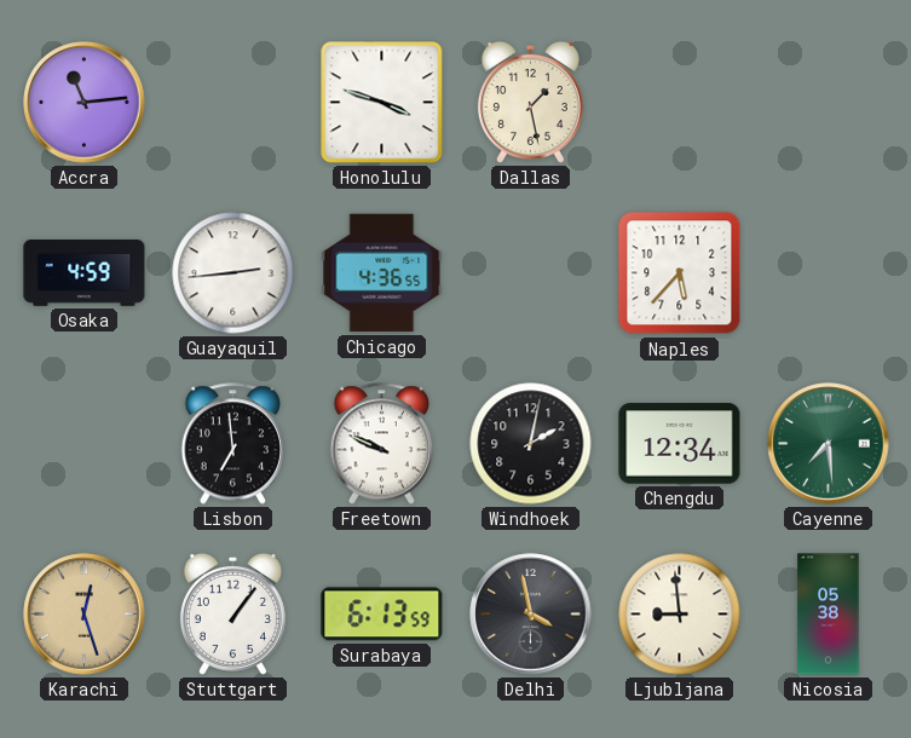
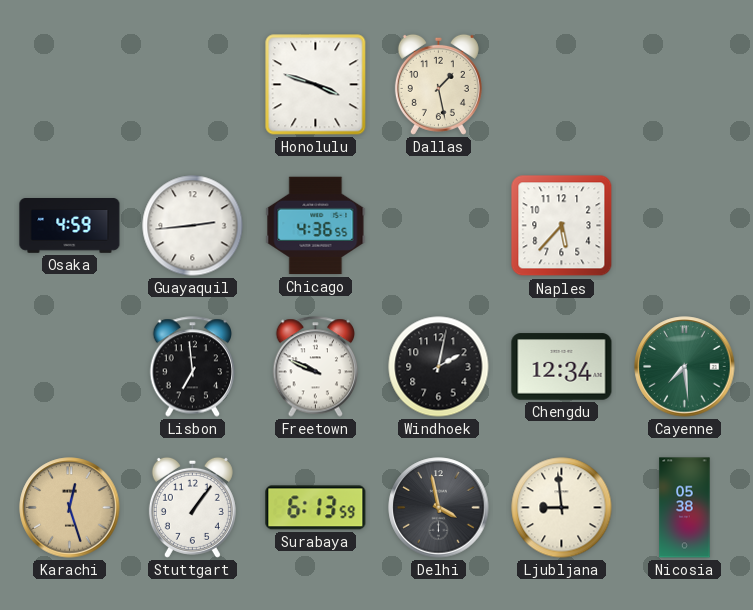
Accra: 11:14 -> none (85, 103)
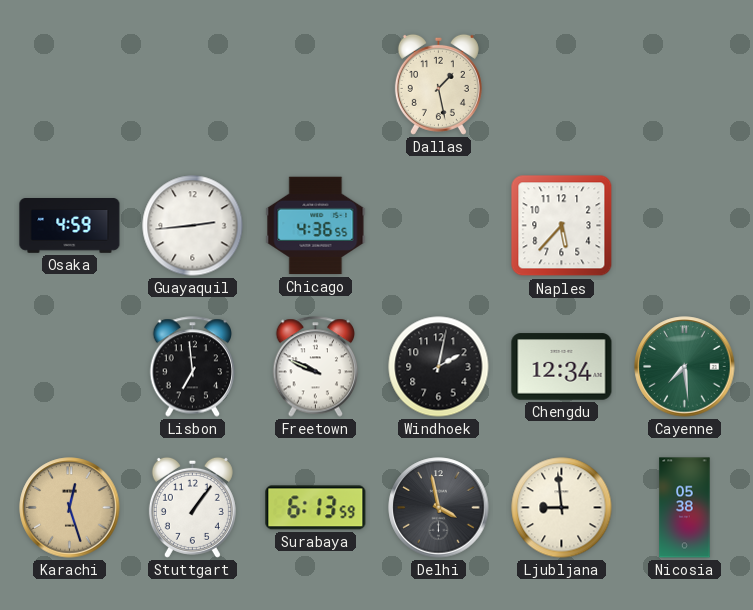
Honolulu: 3:48 -> none (316, 85)
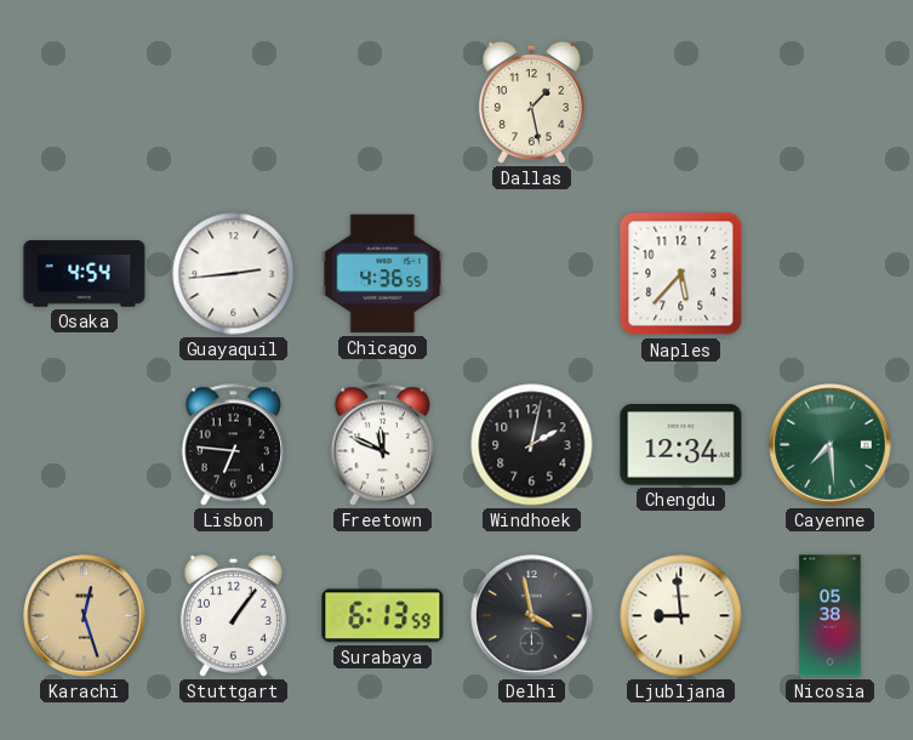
Osaka: 4:59 -> 4:54 (85, 274)
Lisbon: 6:59 -> 6:46 (234, 445)
Freetown: 9:49 -> 11:49 (383, 445)
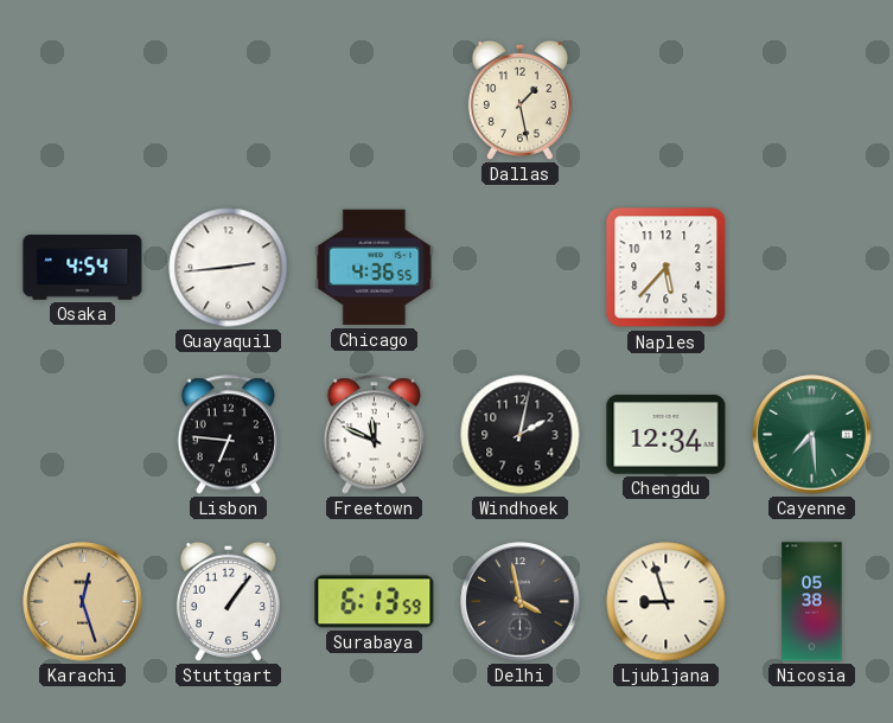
Ljubljana: 8:59 -> 8:57 (666, 602)
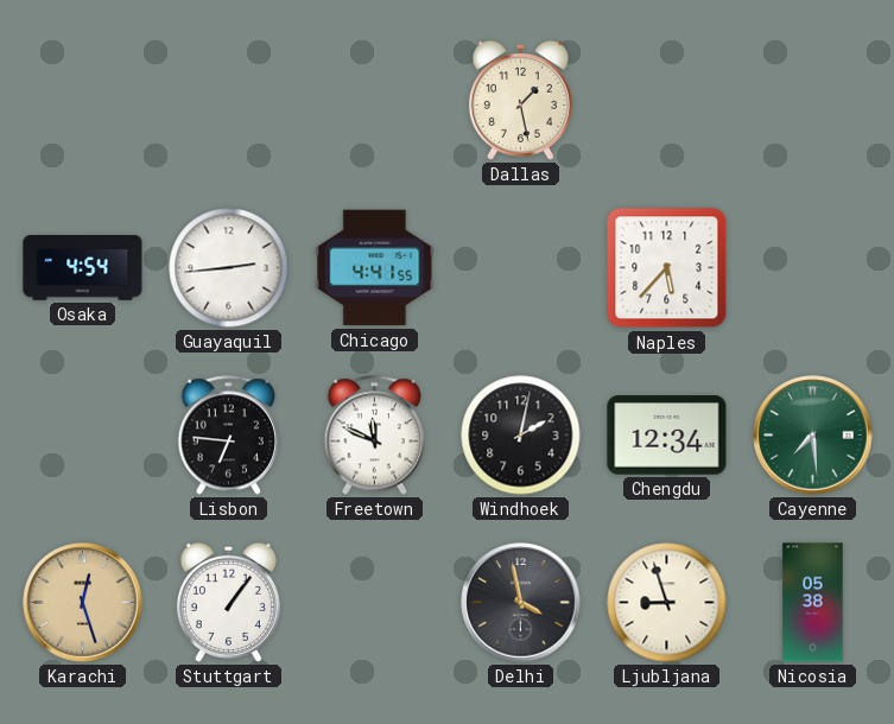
Chicago: 4:36 -> 4:41 (375, 268)
Surabaya: 6:13 -> none (375, 602)
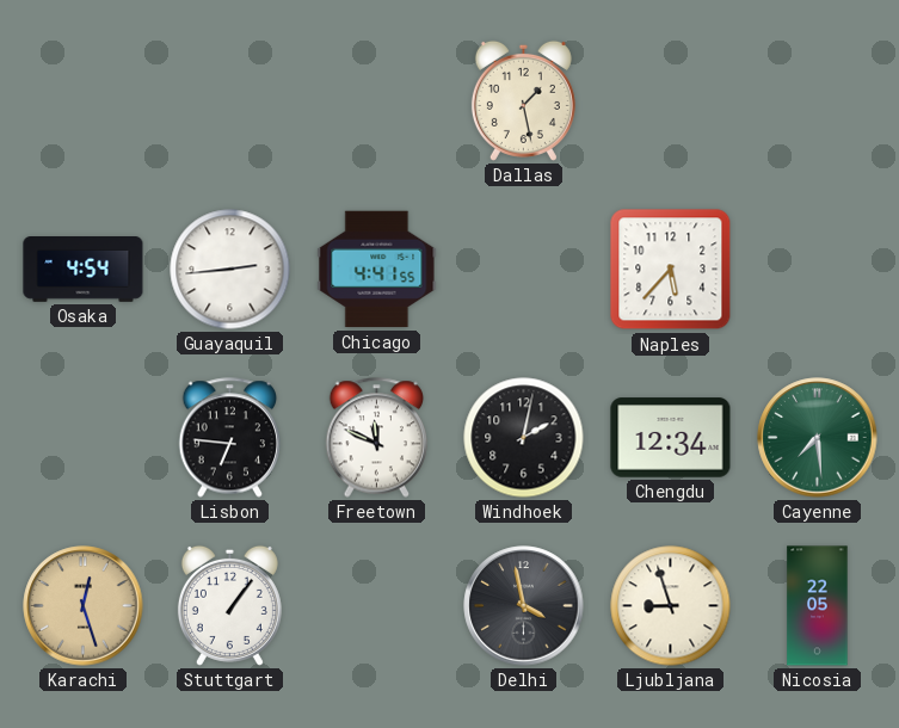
Nicosia: 05:38 -> 22:05 (818, 606)
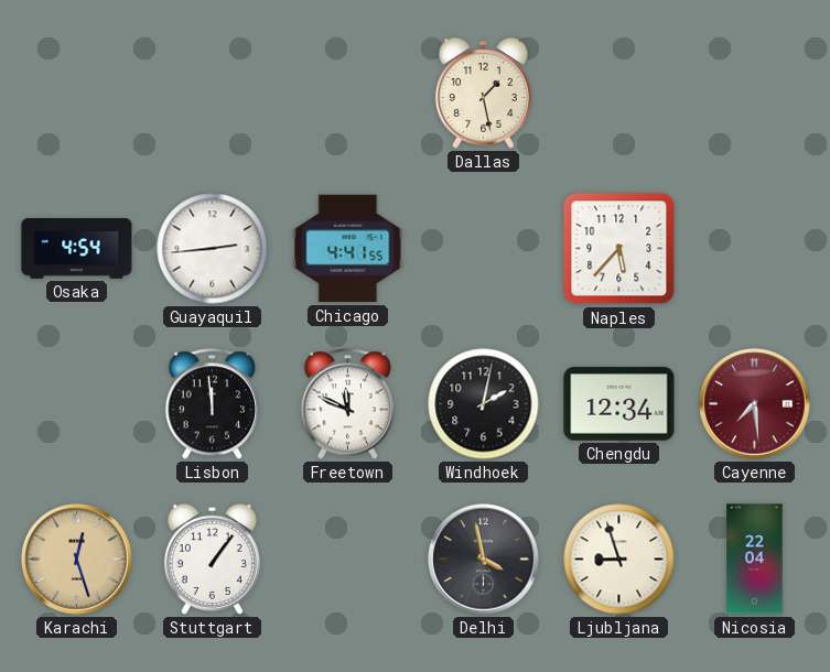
Lisbon: 6:46 -> 11:59 (213, 404)
Cayenne dial: green -> burgundy (755, 404)
Nicosia: 22:05 -> 22:04 (755, 560)
